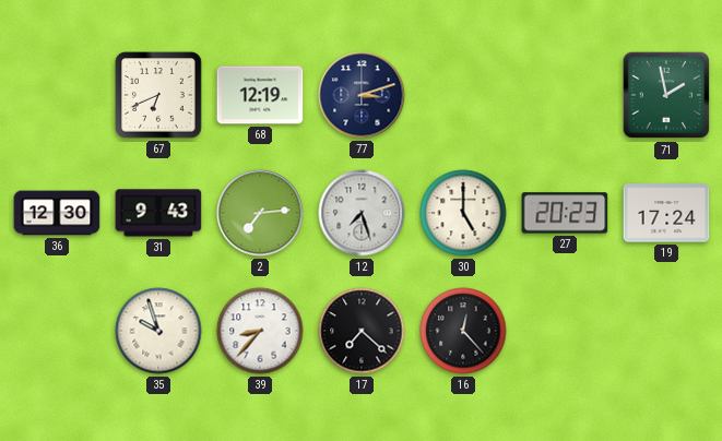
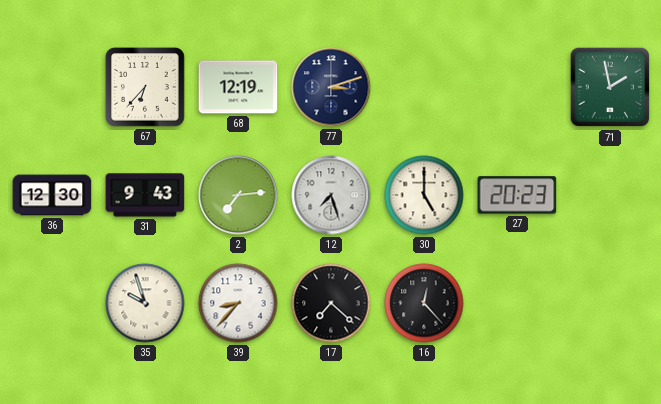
67: 6:41 -> 6:37 (145, 87)
19: 17:24 -> none (666, 213)
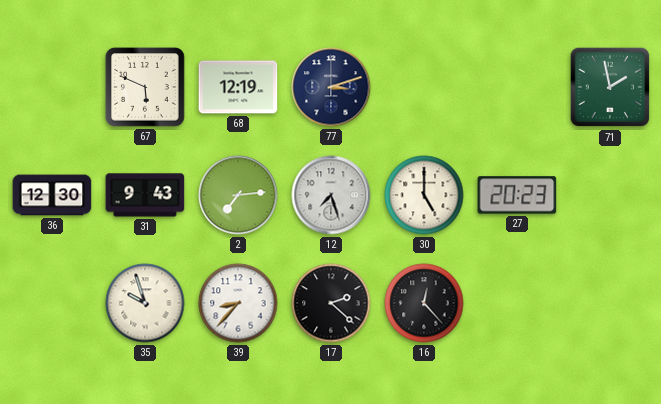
67: 6:37 -> 5:49 (145, 87)
17: 7:22 -> 2:22 (331, 303)
